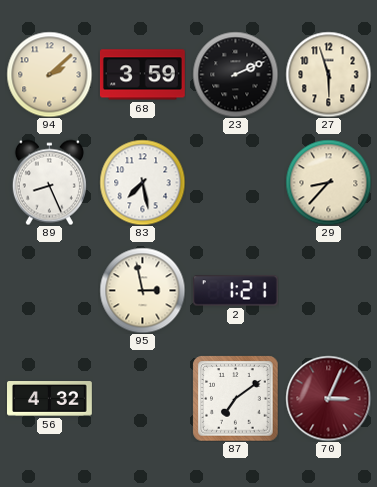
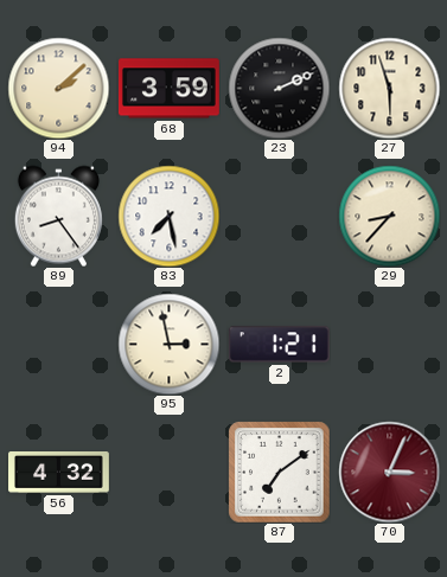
89: 8:26 -> 8:24 (58, 216)
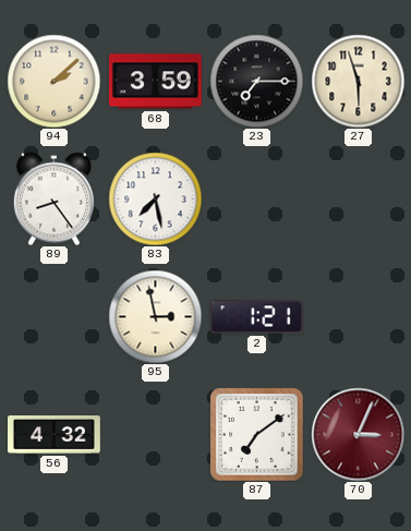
23: 2:11 -> 7:15 (256, 81)
29: 8:37 -> none (389, 216)
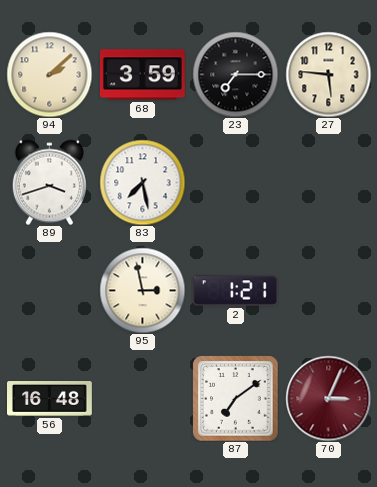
27: 5:57 -> 5:46 (328, 74)
89: 8:24 -> 3:42 (49, 182)
56: 4:32 -> 16:48 (50, 399)
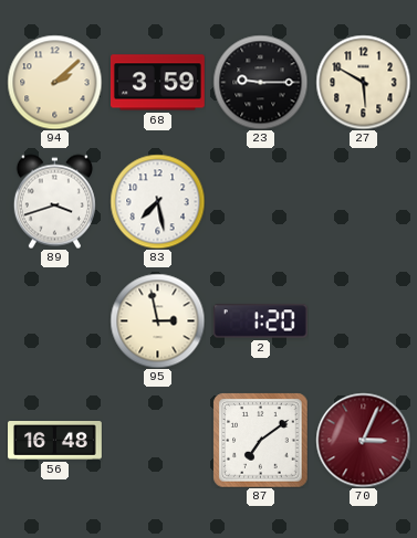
23: 7:15 -> 9:15 (260, 82)
27: 5:46 -> 5:50 (363, 82)
2: 1:21 -> 1:20 (260, 321)
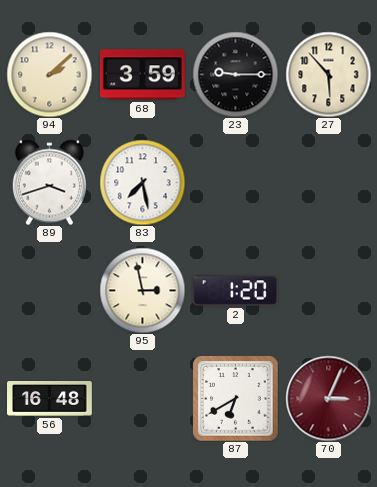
27: 5:50 -> 5:53 (328, 74)
87: 7:09 -> 6:40 (235, 398)
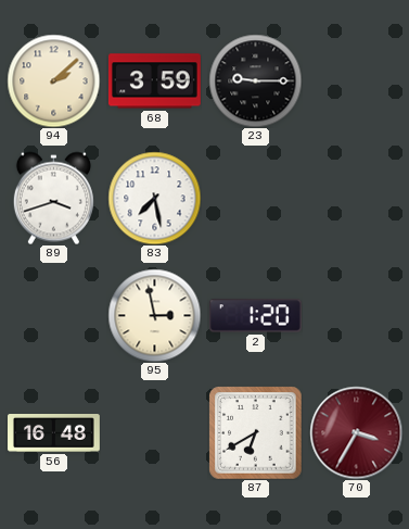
27: 5:53 -> none (328, 74)
70: 3:04 -> 3:35 (356, 432)
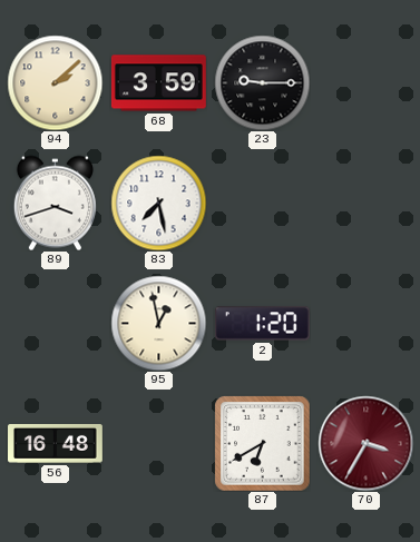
95: 2:58 -> 12:58 (158, 323)
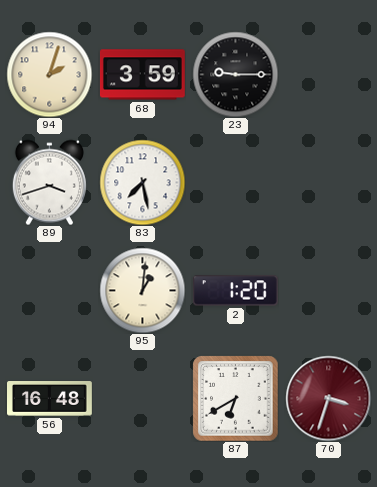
94: 2:08 -> 2:03 (49, 74)
95: 12:58 -> 1:01 (142, 290)
70: 3:35 -> 3:33 (328, 398)
